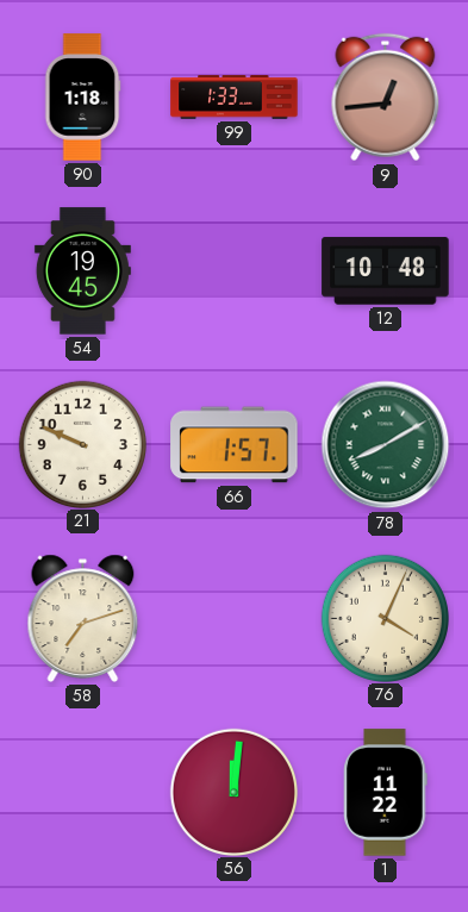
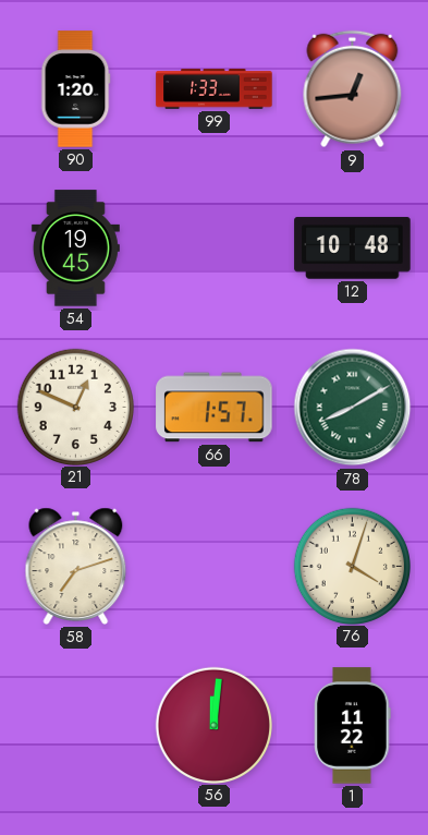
90: 1:18 -> 1:20 (75, 89)
21: 9:49 -> 12:49 (75, 407)
76: 4:04 -> 4:03 (352, 566)
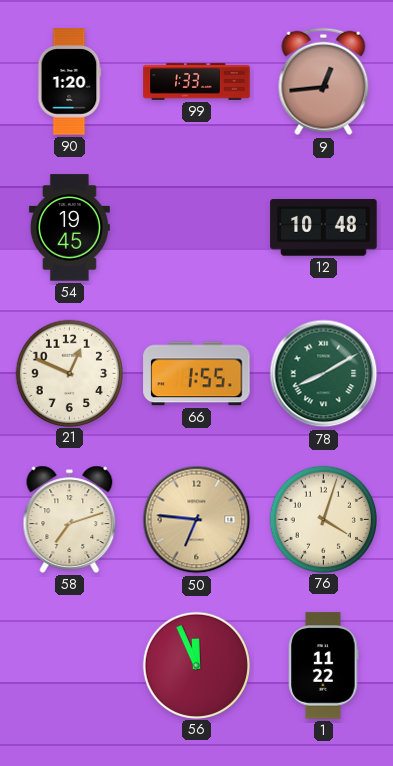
66: 1:57 -> 1:55 (197, 374)
50: none -> 6:46 (197, 520)
56: 12:01 -> 11:56 (196, 665)
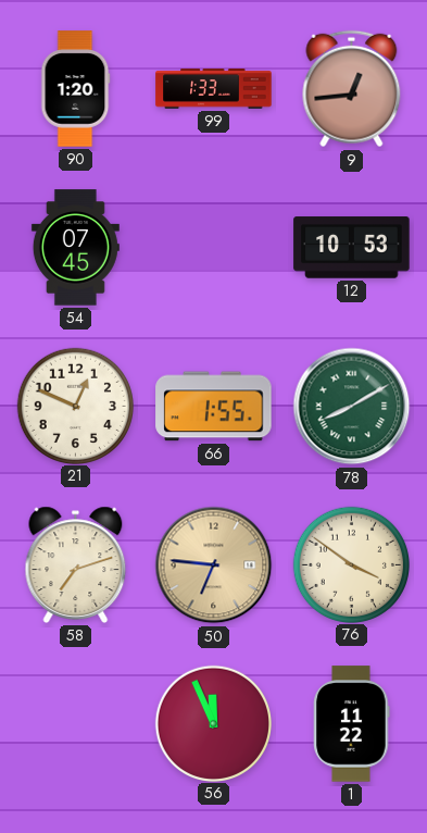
54: 19:45 -> 07:45 (75, 248)
12: 10:48 -> 10:53 (352, 248)
76: 4:03 -> 3:51 (351, 564)
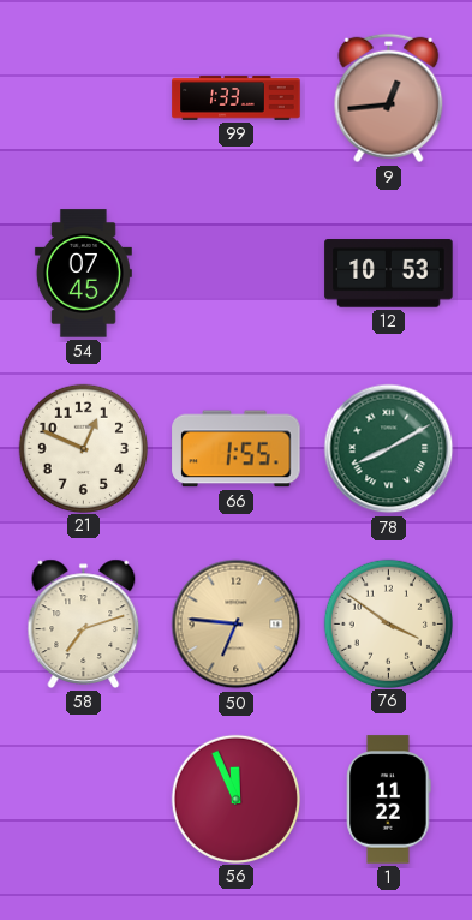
90: 1:20 -> none (75, 89)
